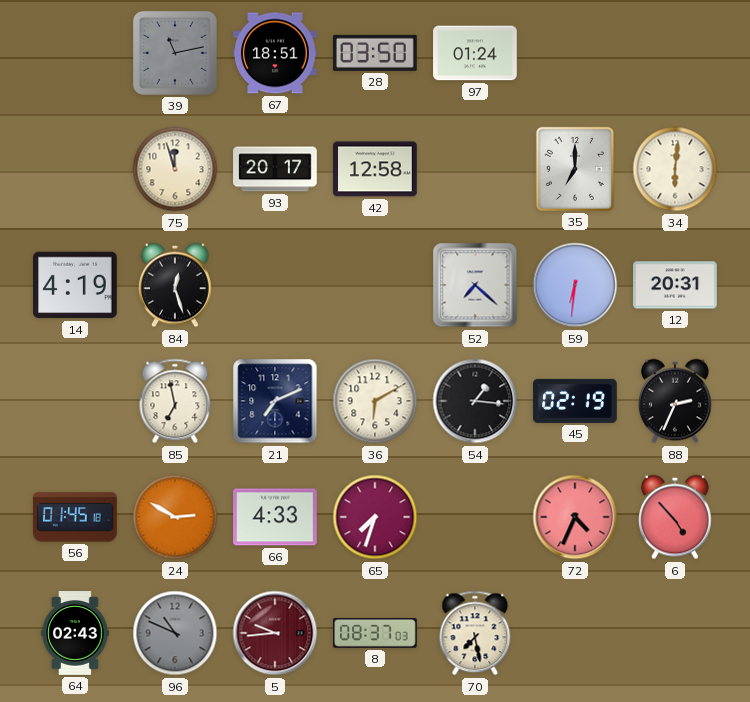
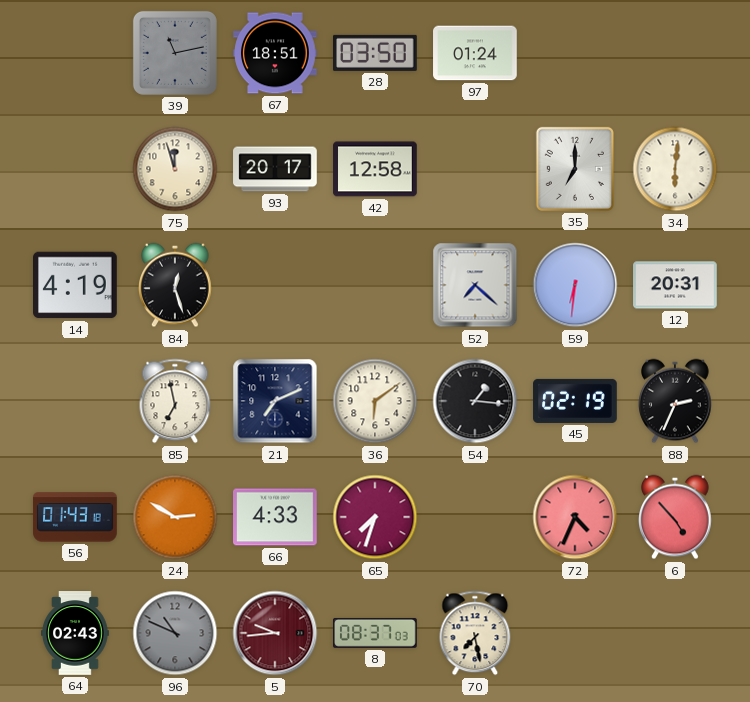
36: 6:10 -> 6:09 (375, 401)
56: 01:45 -> 01:43 (75, 517)
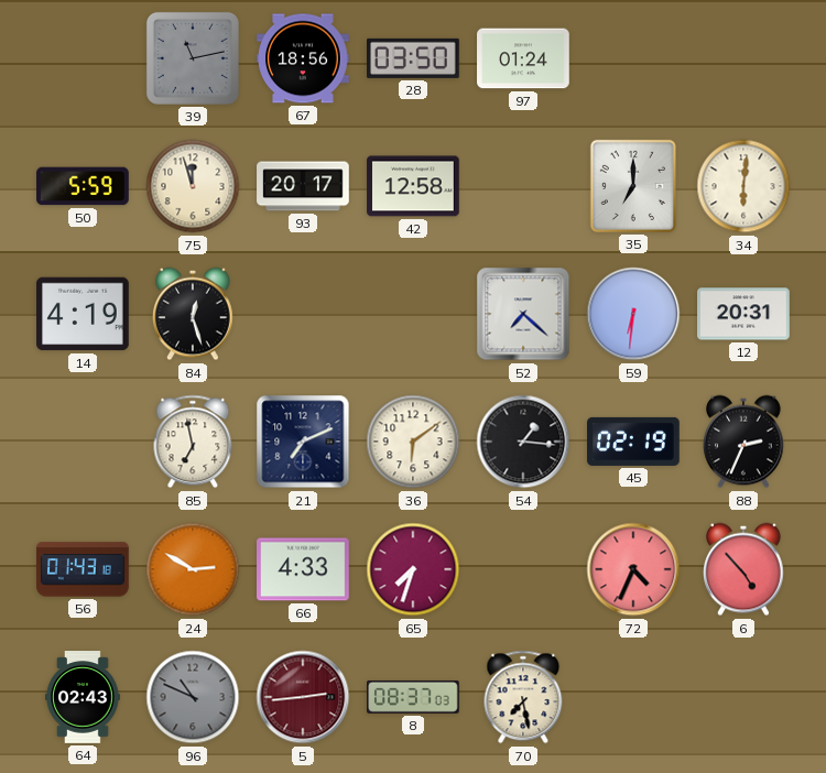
67: 18:51 -> 18:56 (303, 58)
50: none -> 5:59 (83, 186)
5: 9:44 -> 2:44 (303, 697)
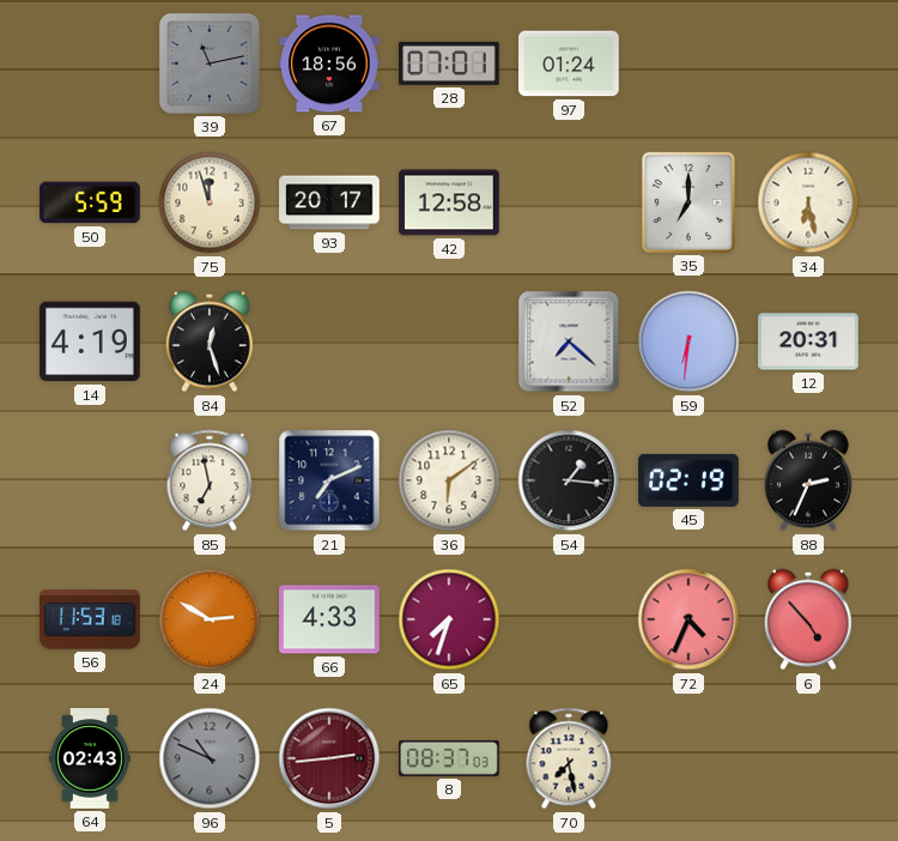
28: 03:50 -> 07:01 (449, 63)
34: 6:01 -> 6:28 (808, 202)
56: 01:43 -> 11:53 (90, 619)
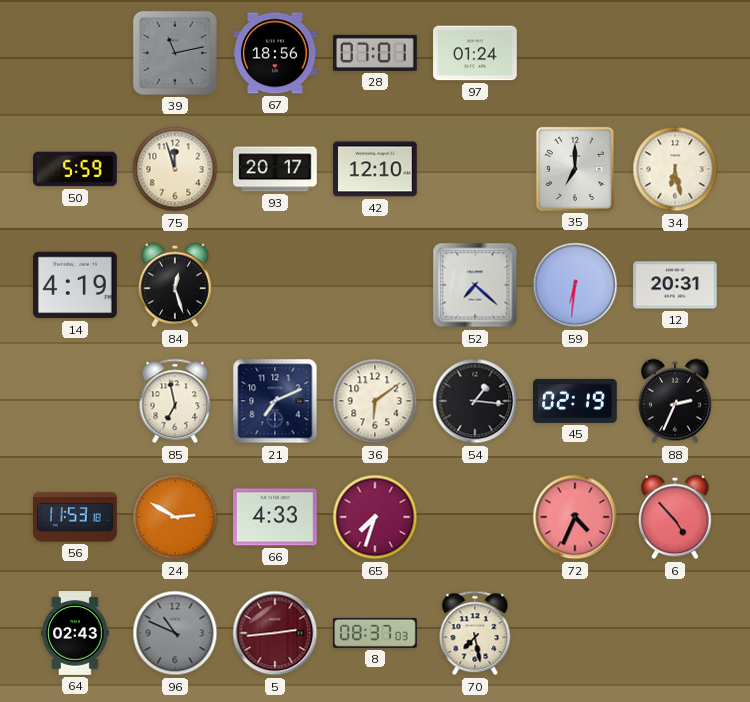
42: 12:58 -> 12:10 (375, 169)
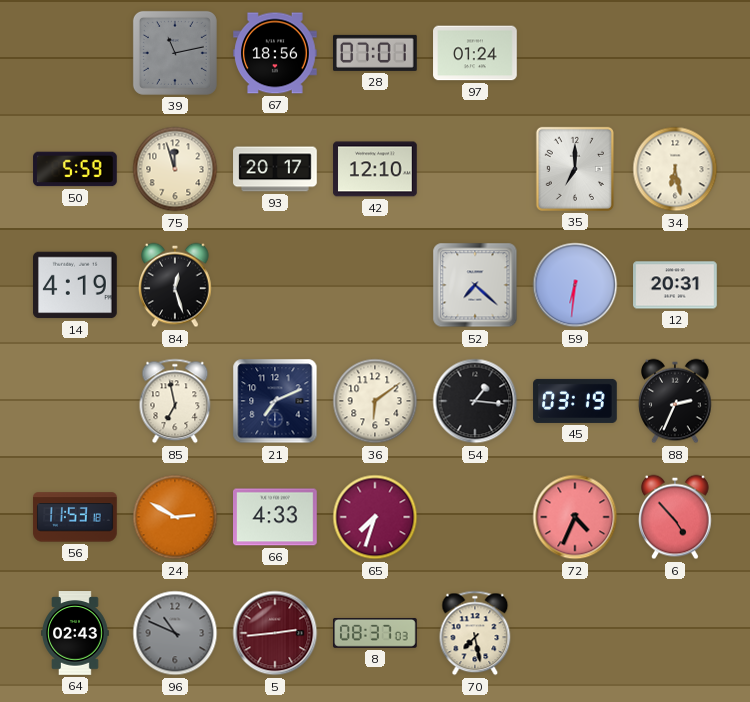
45: 02:19 -> 03:19 (575, 401)
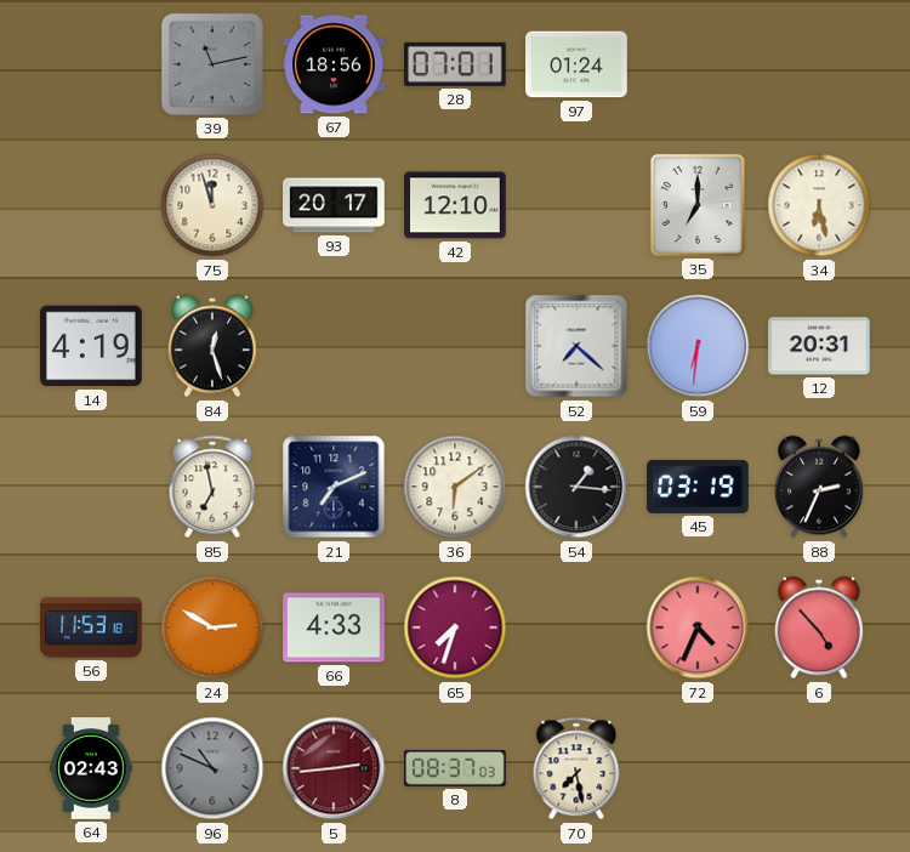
50: 5:59 -> none (75, 169)
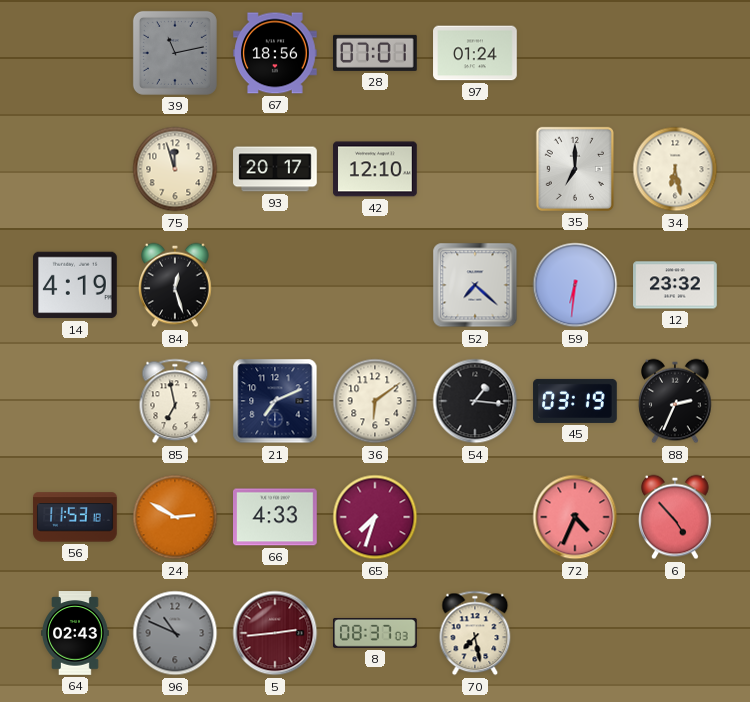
12: 20:31 -> 23:32 (675, 285)
